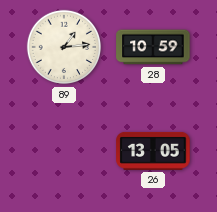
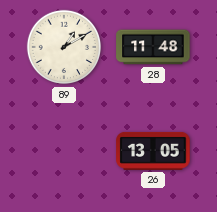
89: 1:14 -> 1:10 (64, 47)
28: 10:59 -> 11:48 (153, 47)
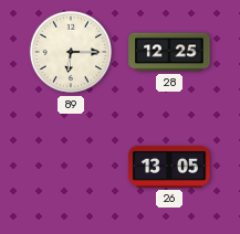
89: 1:10 -> 6:15 (71, 52)
28: 11:48 -> 12:25 (169, 52)
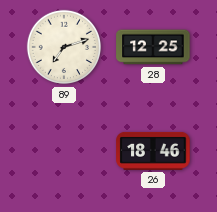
89: 6:15 -> 7:12 (64, 47)
26: 13:05 -> 18:46 (153, 151)
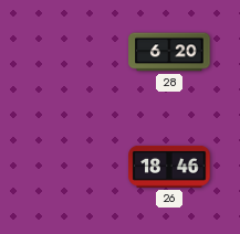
89: 7:12 -> none (64, 47)
28: 12:25 -> 6:20 (169, 52)
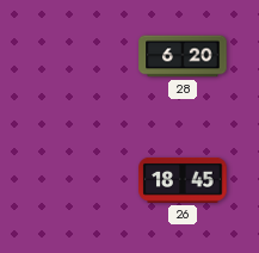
26: 18:46 -> 18:45 (183, 180)
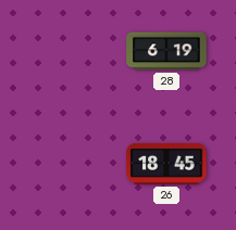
28: 6:20 -> 6:19 (166, 51)
